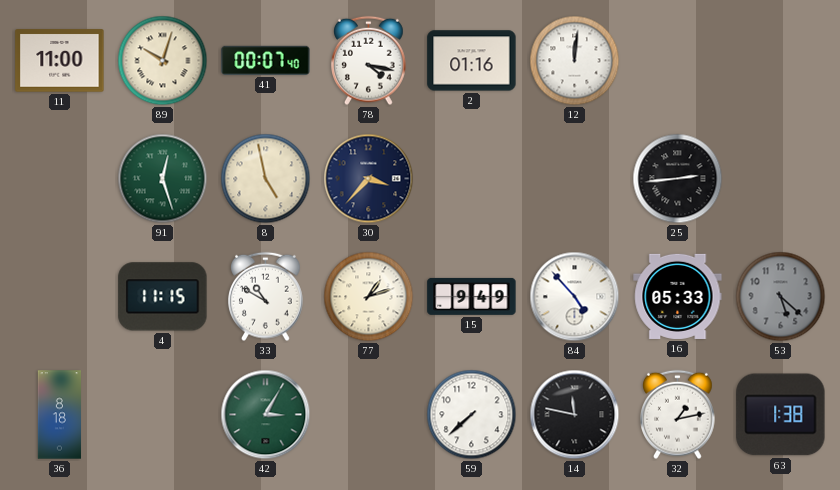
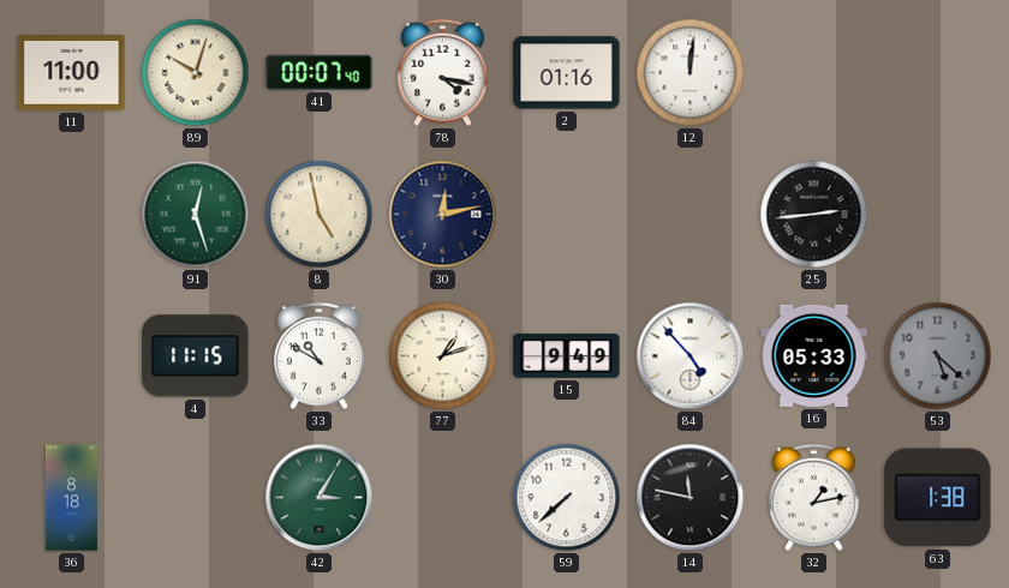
30: 3:37 -> 12:13 (443, 215)
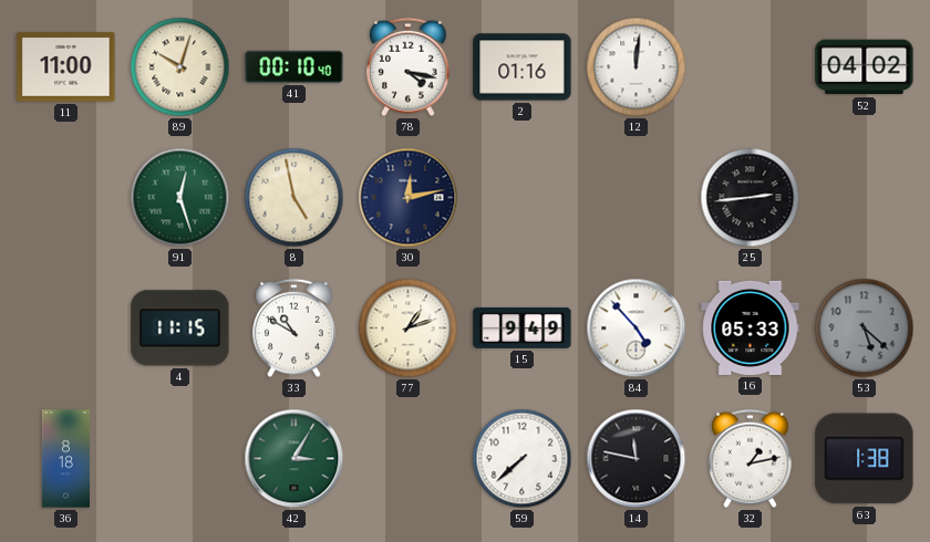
41: 00:07 -> 00:10 (294, 66)
52: none -> 04:02 (865, 67)
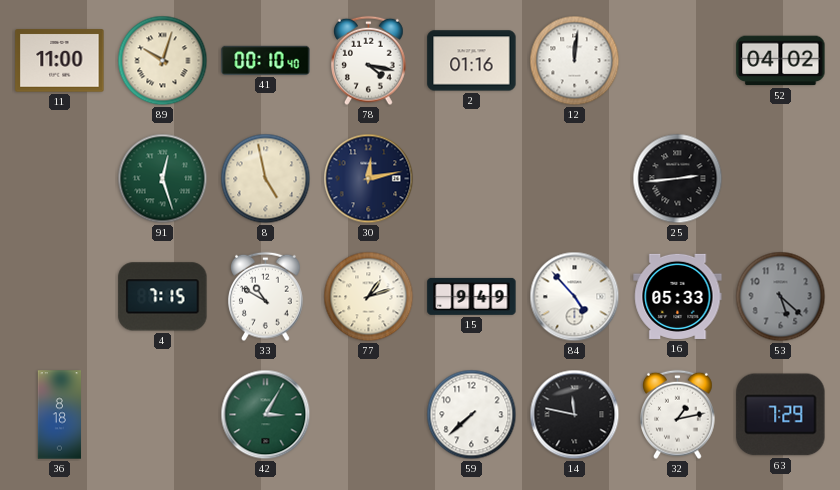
4: 11:15 -> 7:15 (163, 297)
63: 1:38 -> 7:29 (781, 415)
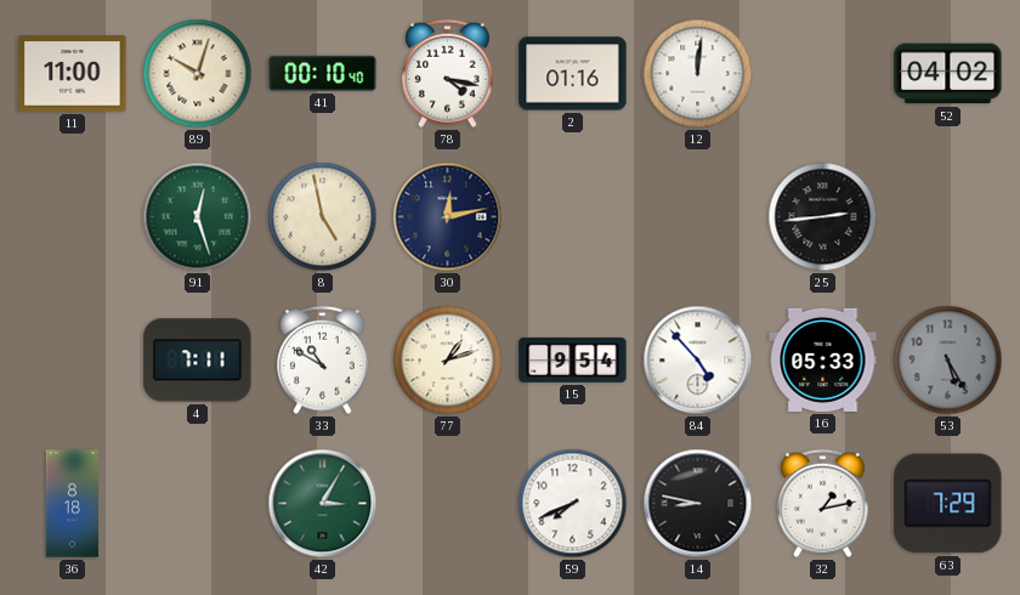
4: 7:15 -> 7:11 (198, 361)
15: 9:49 -> 9:54 (573, 359)
53: 5:22 -> 5:25 (948, 361)
59: 7:38 -> 7:41 (573, 504)
14: 11:47 -> 8:47 (698, 504)
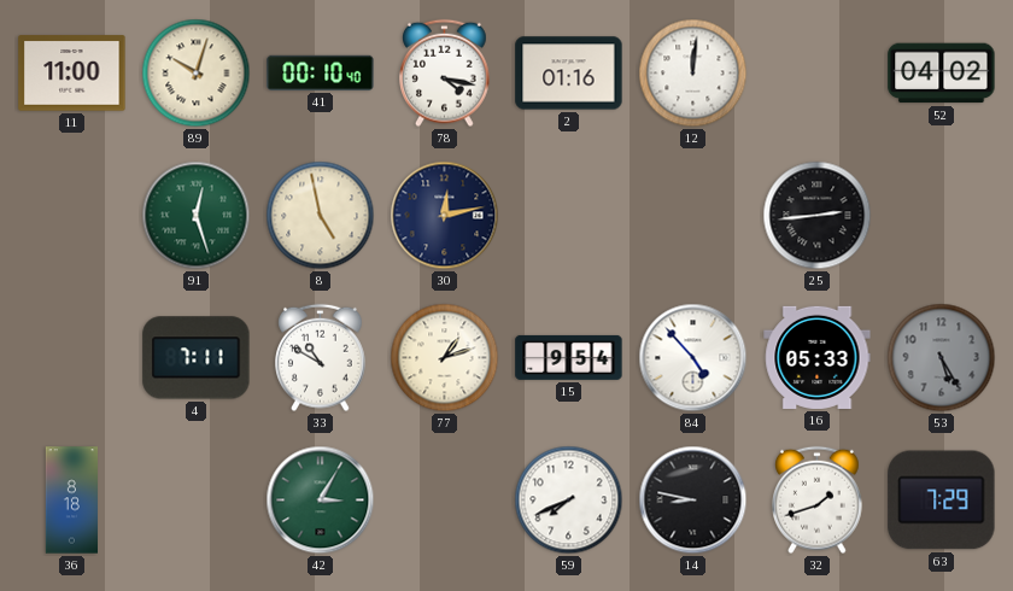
32: 1:13 -> 1:42 (818, 501)
